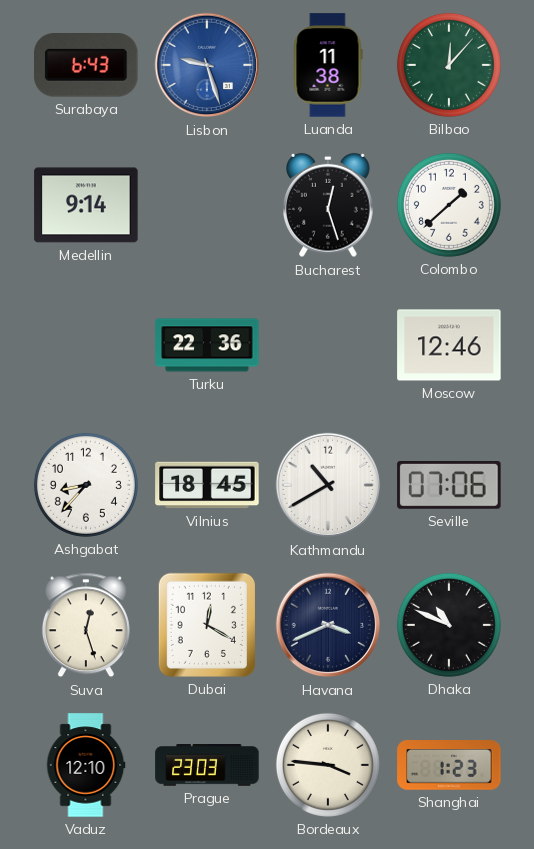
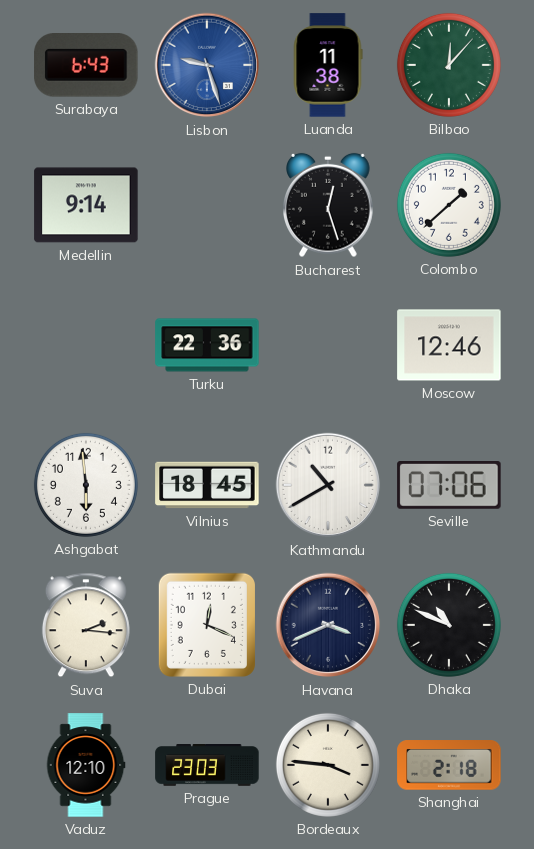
Ashgabat: 8:37 -> 5:59 (86, 485)
Suva: 12:27 -> 2:16 (86, 625)
Dubai: 12:20 -> 12:19 (207, 625)
Shanghai: 1:23 -> 2:18 (449, 765)
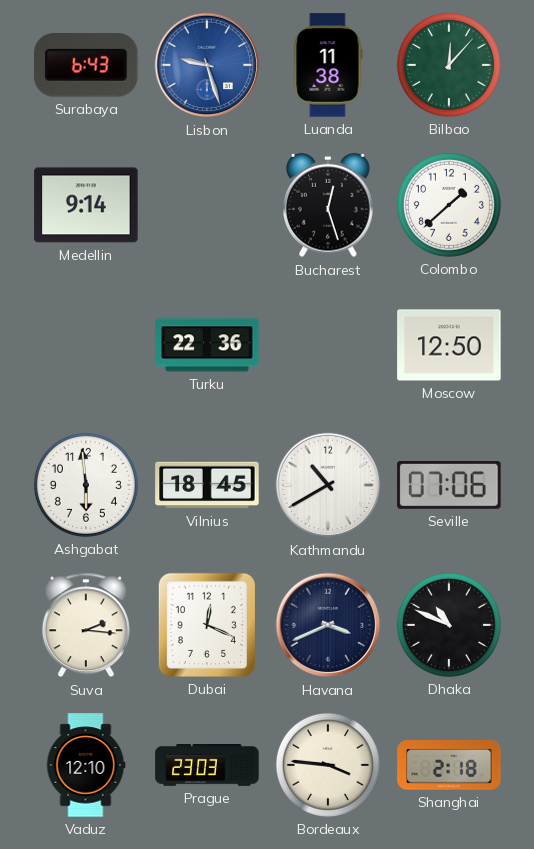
Moscow: 12:46 -> 12:50 (449, 345)
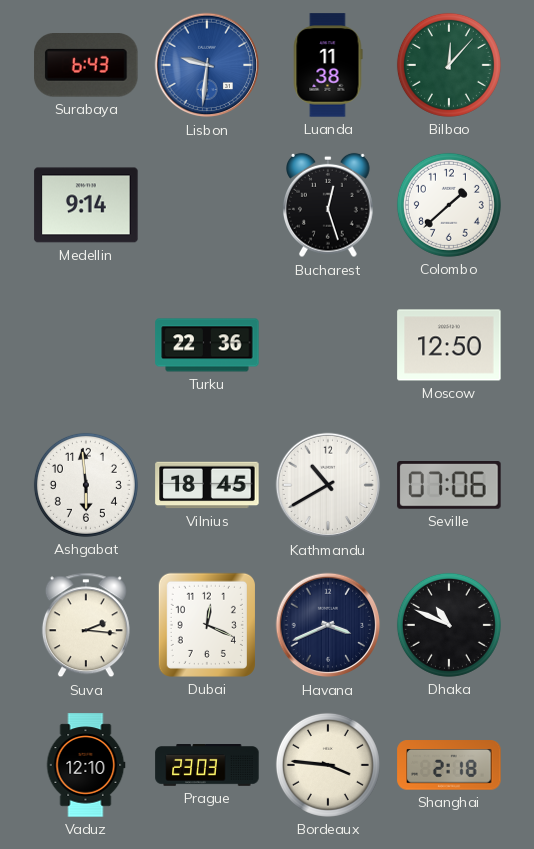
Lisbon: 9:27 -> 9:31 (207, 65)
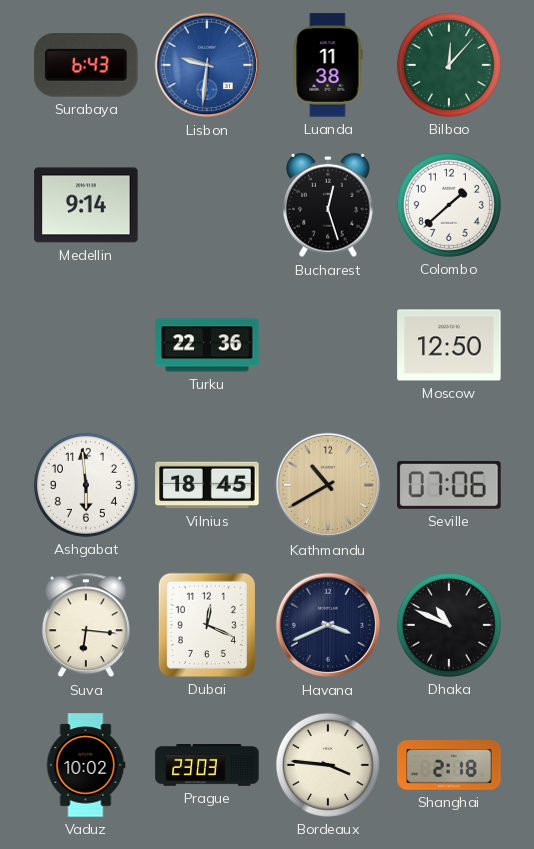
Kathmandu dial: white -> champagne (328, 485)
Suva: 2:16 -> 6:16 (86, 625)
Vaduz: 12:10 -> 10:02 (86, 765)
